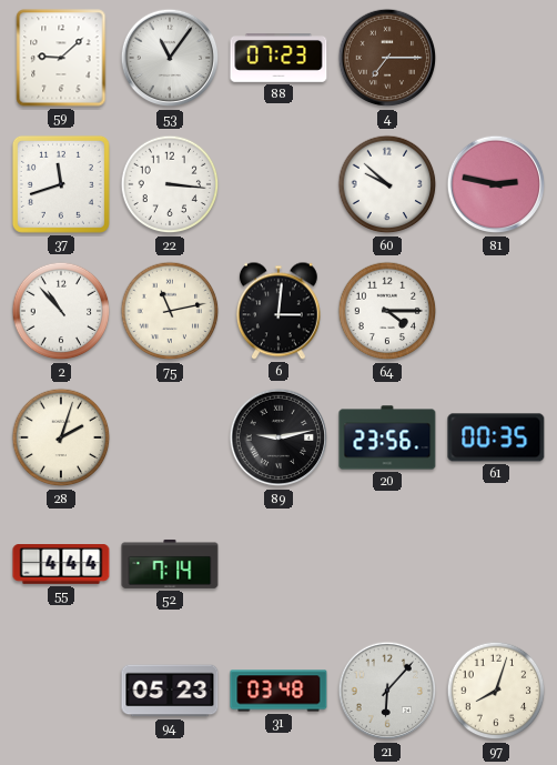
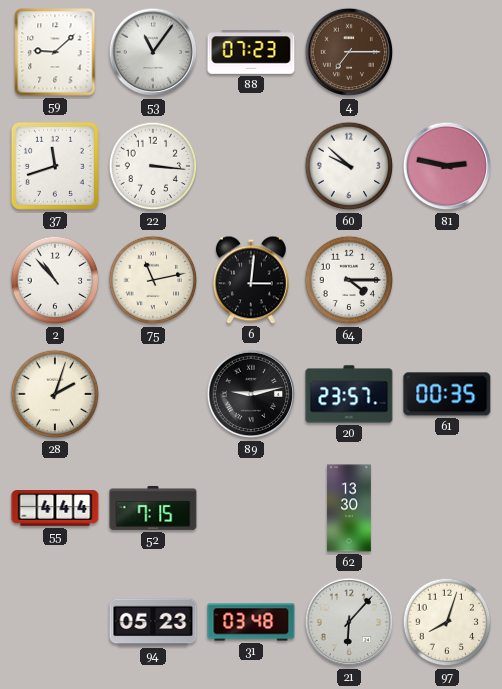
20: 23:56 -> 23:57 (349, 394)
52: 7:14 -> 7:15 (153, 508)
62: none -> 13:30 (349, 508)
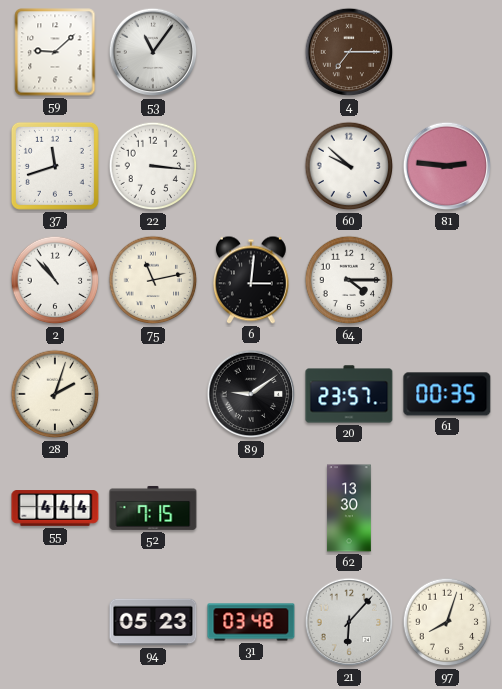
88: 07:23 -> none (251, 52)
81: 2:47 -> 2:46 (447, 166)
89: 9:13 -> 9:09 (251, 394)
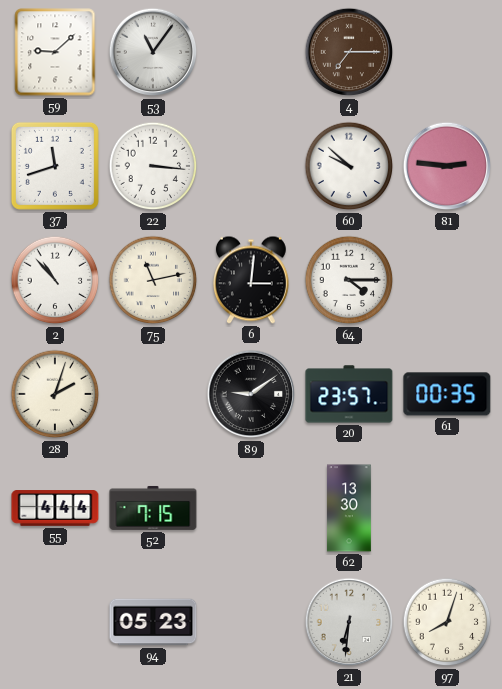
31: 03:48 -> none (251, 622)
21: 6:07 -> 6:31 (349, 622)
